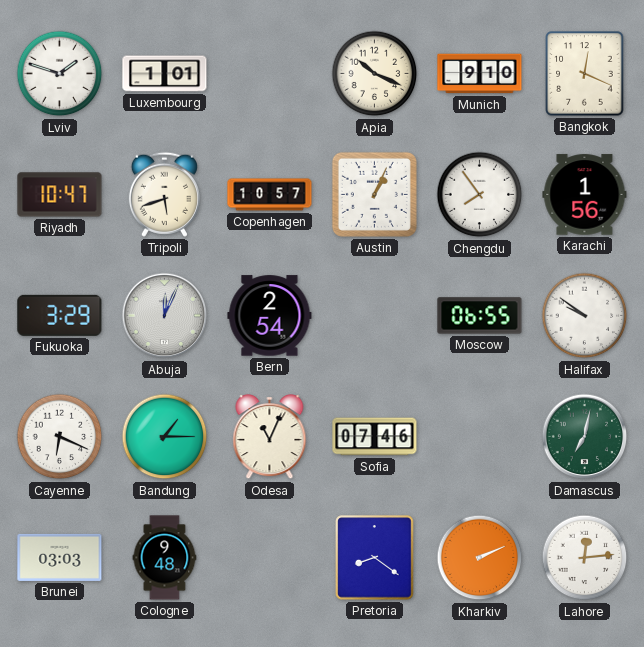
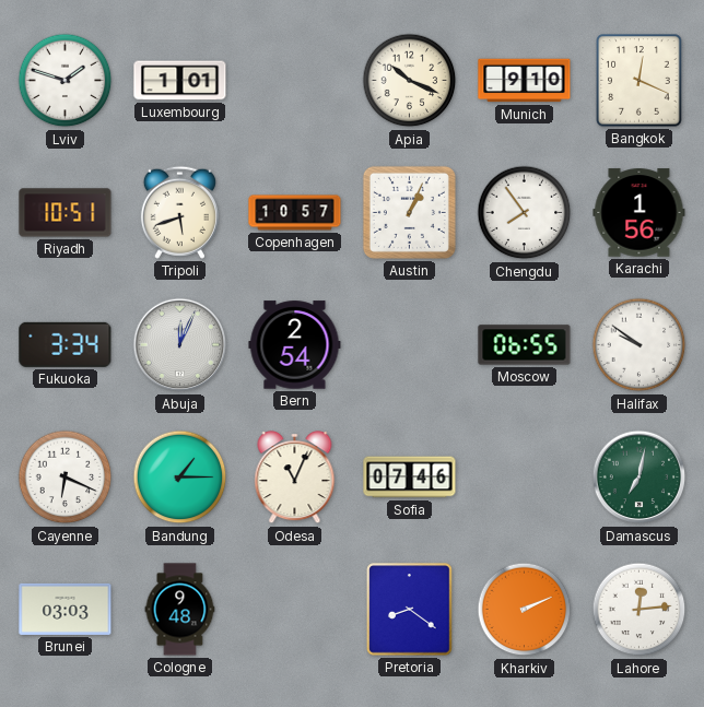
Riyadh: 10:47 -> 10:51 (66, 213)
Fukuoka: 3:29 -> 3:34 (66, 344)
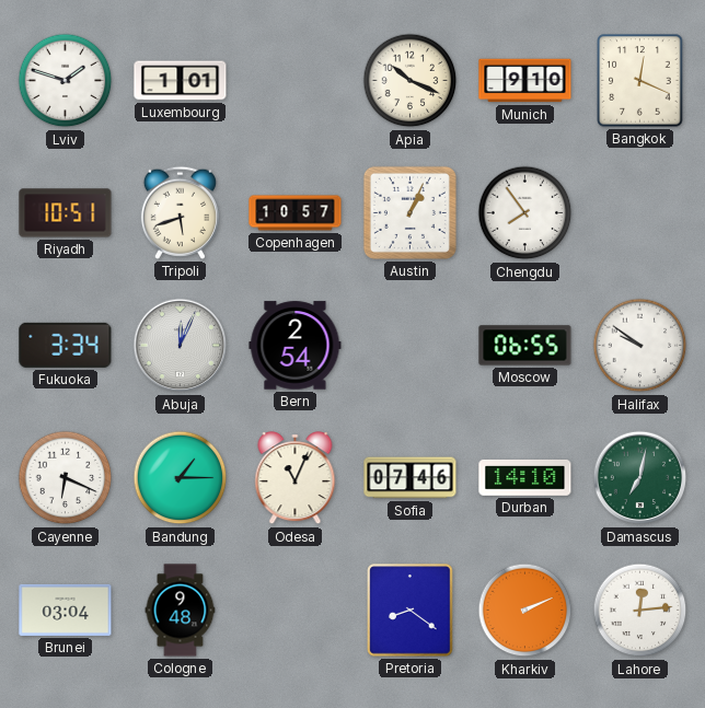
Karachi: 1:56 -> none (640, 213)
Durban: none -> 14:10 (525, 477)
Brunei: 03:03 -> 03:04 (66, 610)
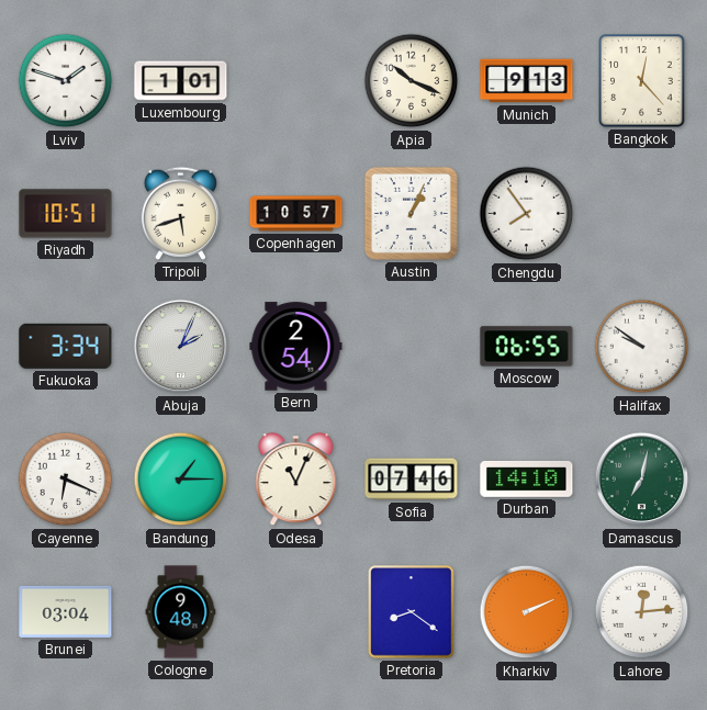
Munich: 9:10 -> 9:13 (527, 81)
Bangkok: 12:19 -> 12:23 (642, 81)
Abuja: 12:04 -> 2:04 (181, 347)
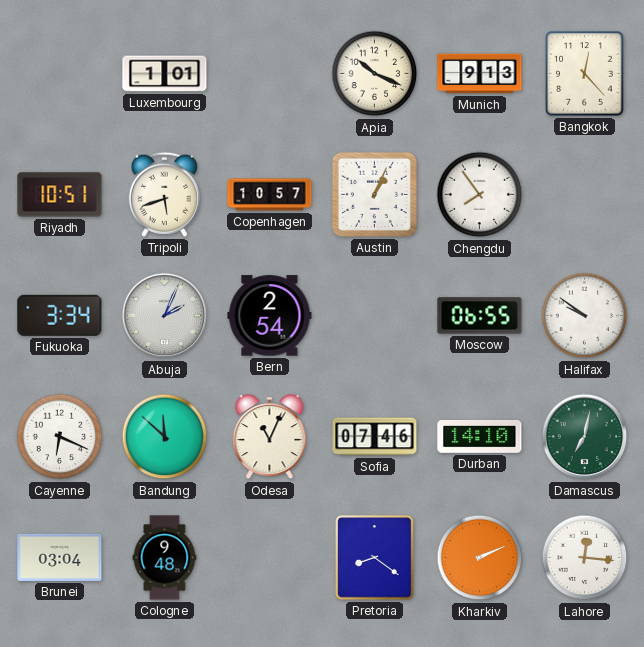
Lviv: 1:48 -> none (66, 81)
Bandung: 1:15 -> 11:52 (165, 437)
Lahore: 12:14 -> 12:16 (585, 558)
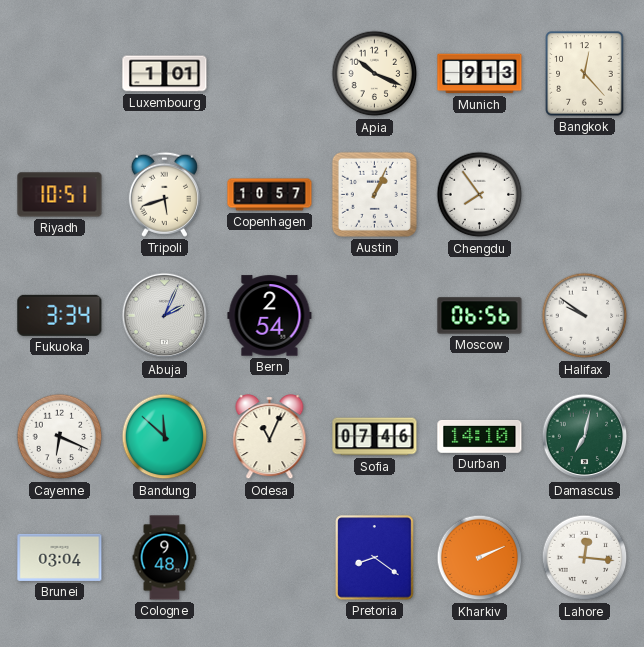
Moscow: 06:55 -> 06:56 (480, 316)
